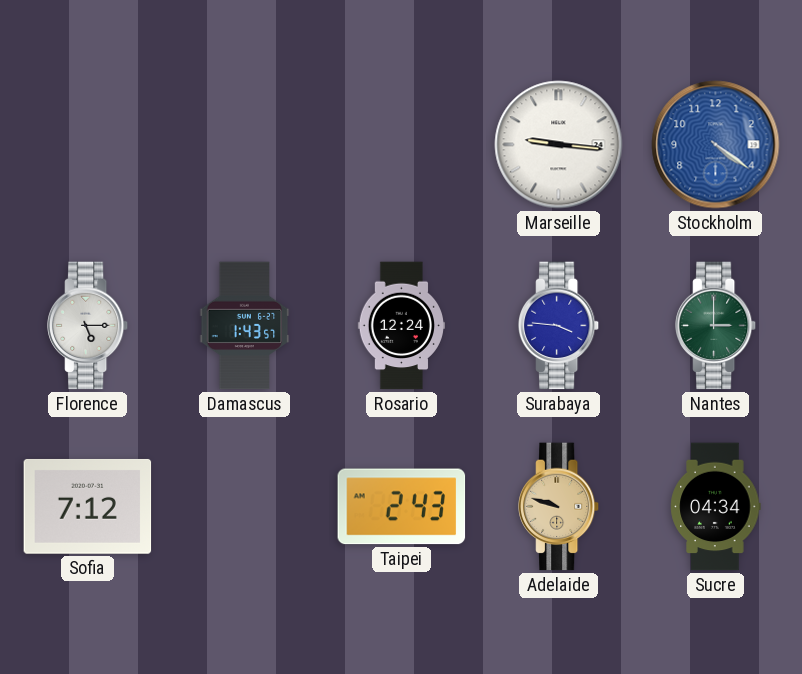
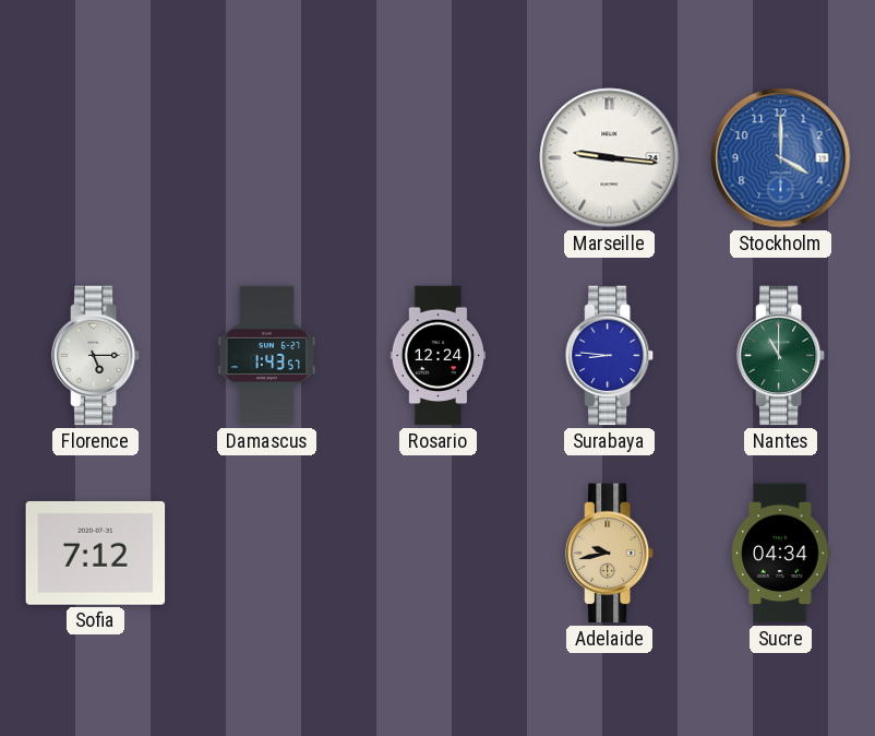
Stockholm: 4:21 -> 4:00 (781, 158)
Surabaya: 3:46 -> 8:46 (611, 356)
Nantes: 3:00 -> 11:00 (782, 356)
Taipei: 2:43 -> none (402, 507)
Adelaide: 9:48 -> 9:43 (611, 554)
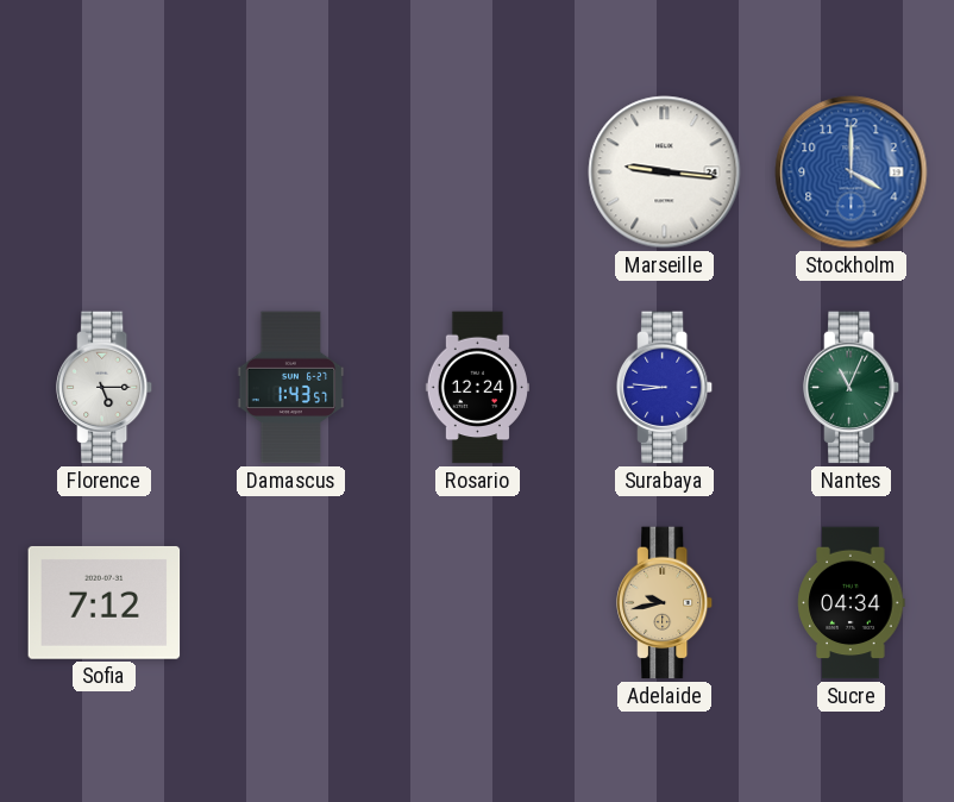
Nantes: 11:00 -> 11:04 (853, 388)
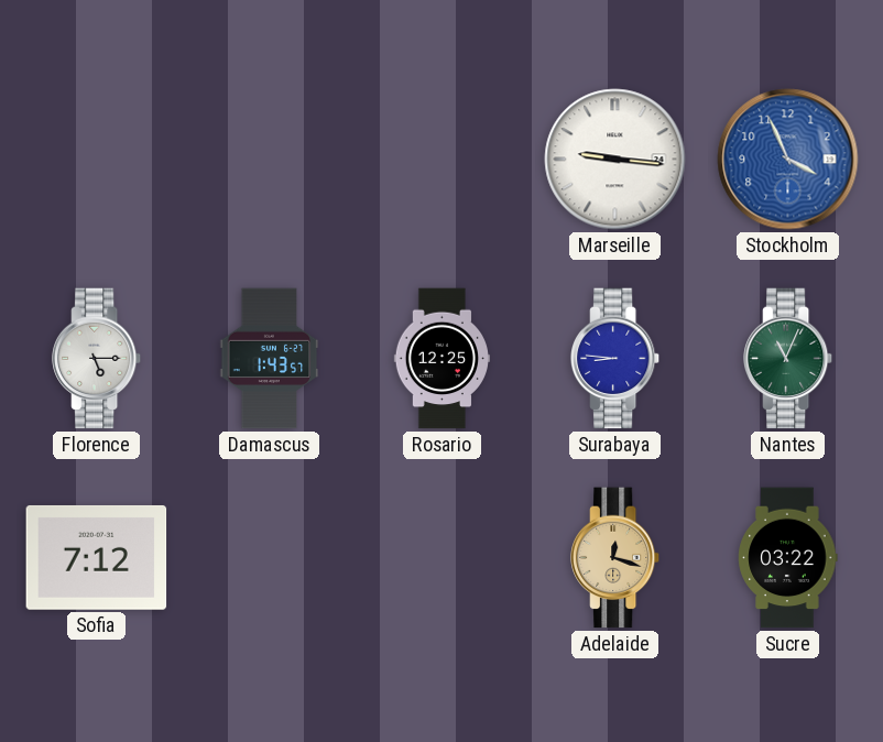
Stockholm: 4:00 -> 3:56 (788, 160)
Rosario: 12:24 -> 12:25 (441, 359)
Adelaide: 9:43 -> 12:18 (617, 558)
Sucre: 04:34 -> 03:22 (788, 558)
